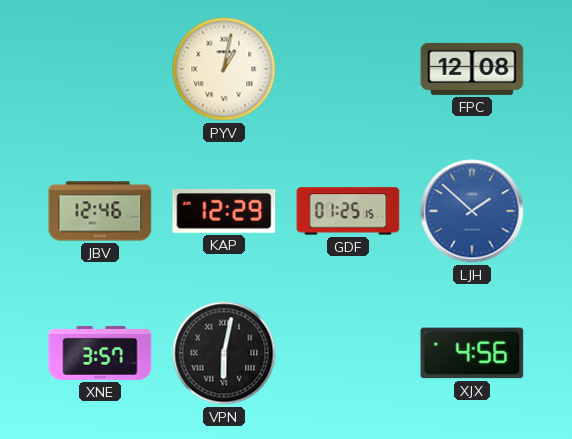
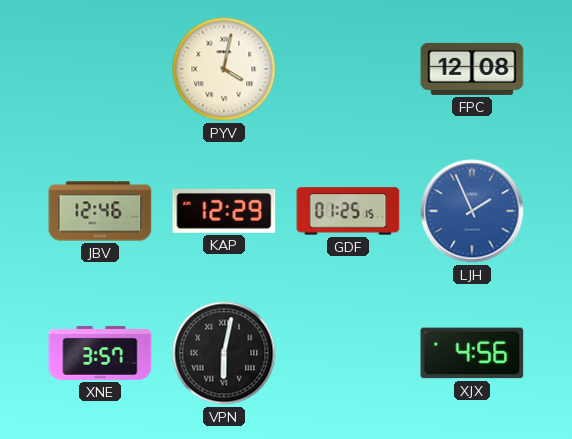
PYV: 1:02 -> 4:02 (224, 69)
LJH: 1:52 -> 1:56 (472, 211)
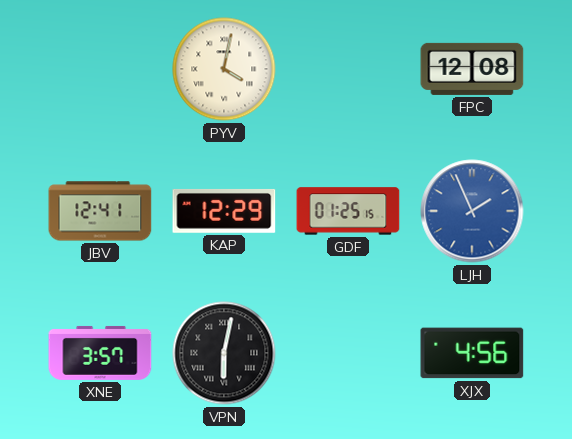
JBV: 12:46 -> 12:41 (100, 211)
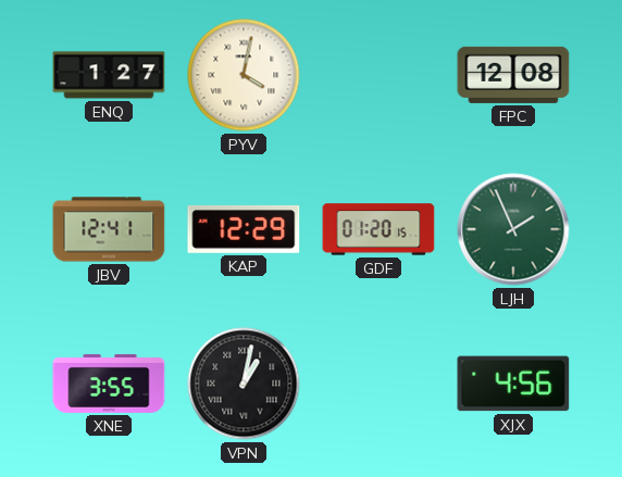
ENQ: none -> 1:27 (109, 75)
GDF: 01:25 -> 01:20 (378, 229)
LJH dial: blue -> green (513, 229)
XNE: 3:57 -> 3:55 (109, 384)
VPN: 6:02 -> 1:02 (244, 384)
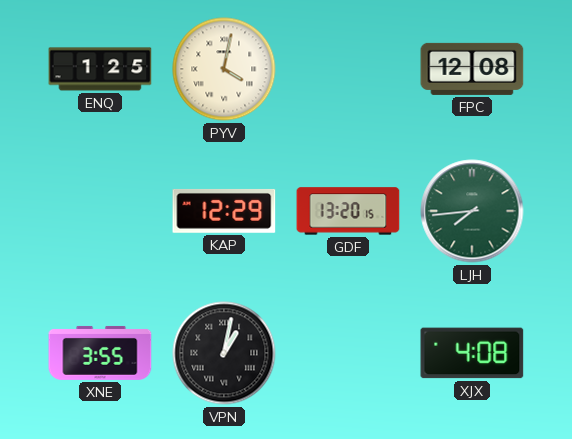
ENQ: 1:27 -> 1:25 (100, 69)
JBV: 12:41 -> none (109, 229)
GDF: 01:20 -> 13:20 (348, 211)
LJH: 1:56 -> 7:44 (472, 211)
XJX: 4:56 -> 4:08 (472, 353)
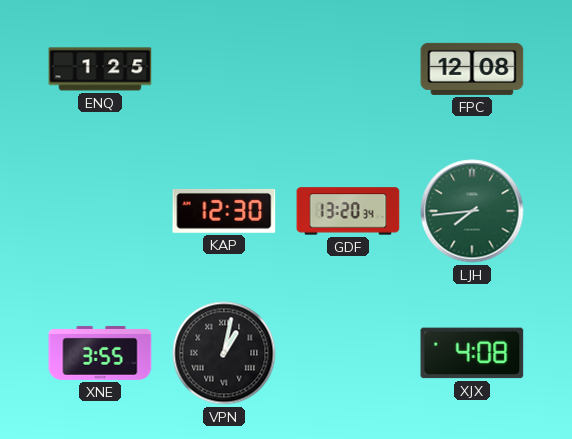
PYV: 4:02 -> none (224, 69)
KAP: 12:29 -> 12:30 (224, 211)
GDF: 13:20:15 -> 13:20:34 (348, 211)
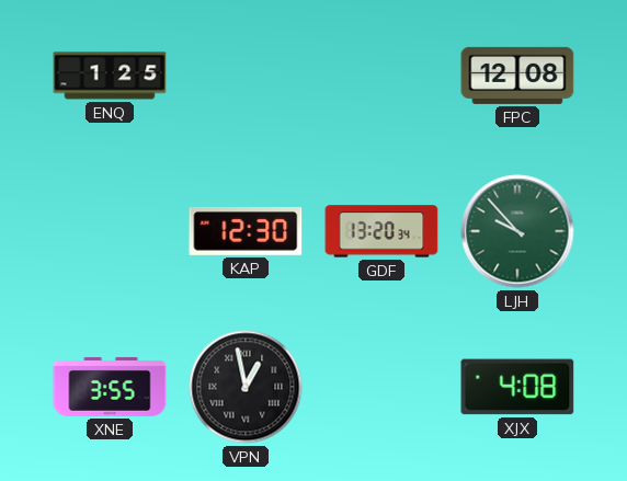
LJH: 7:44 -> 9:53 (517, 231)
VPN: 1:02 -> 12:58 (246, 387)
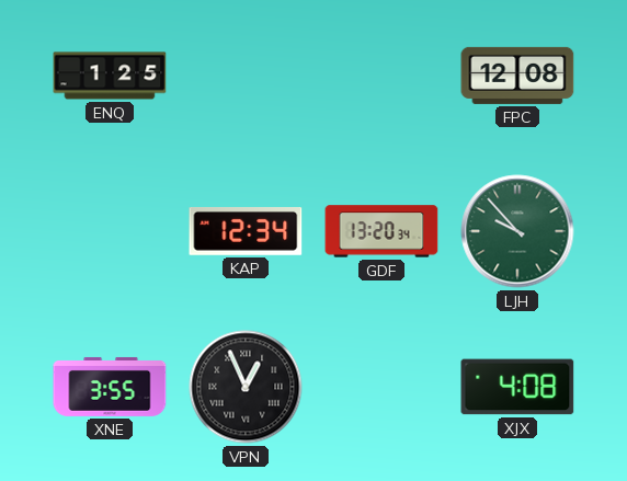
KAP: 12:30 -> 12:34 (246, 231)
VPN: 12:58 -> 12:56 (246, 387)
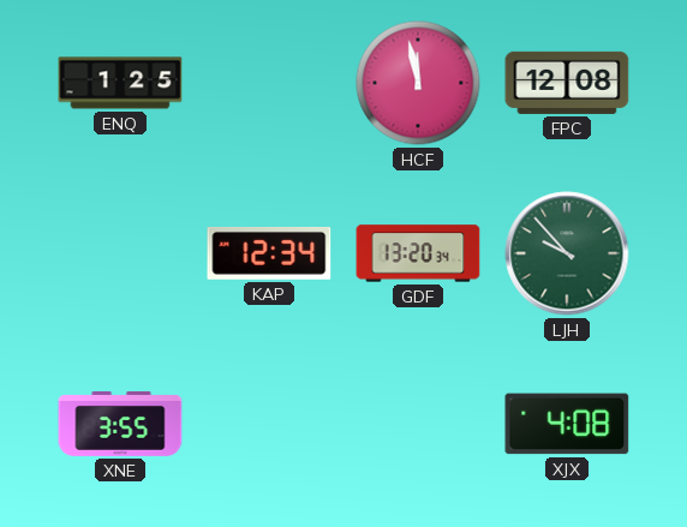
HCF: none -> 11:58 (418, 83)
VPN: 12:56 -> none (246, 387)
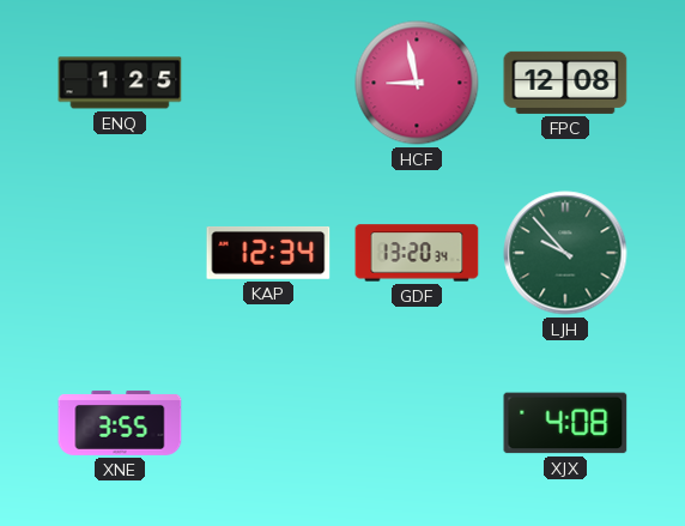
HCF: 11:58 -> 8:58 (417, 83)
